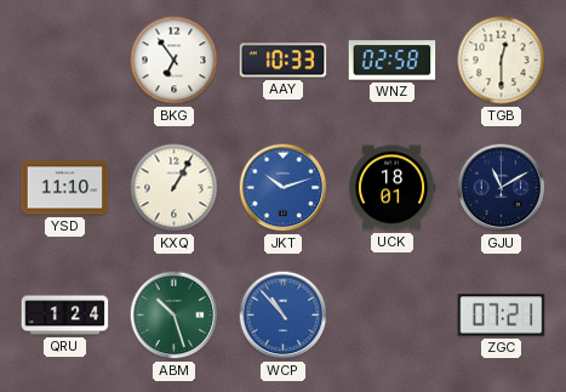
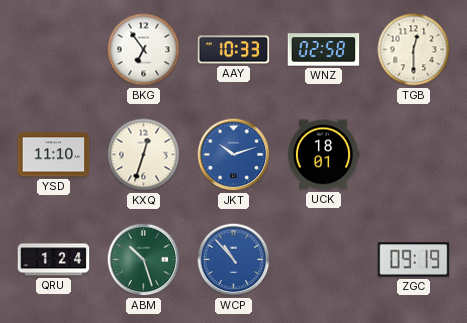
KXQ: 1:05 -> 12:33 (144, 155)
GJU: 11:10 -> none (502, 188)
ZGC: 07:21 -> 09:19 (414, 260)
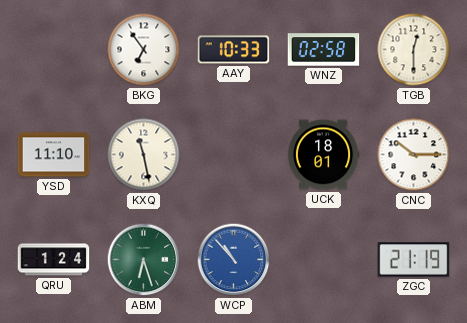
KXQ: 12:33 -> 11:28 (144, 155)
JKT: 10:12 -> none (234, 155)
CNC: none -> 10:15 (414, 155)
ABM: 10:27 -> 6:27 (144, 260)
ZGC: 09:19 -> 21:19 (414, 260)
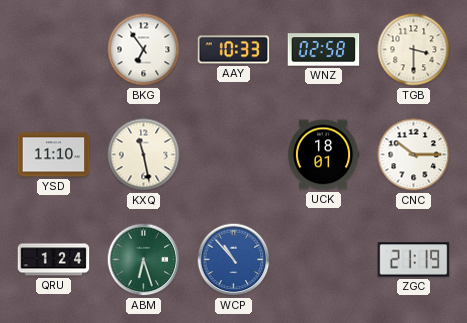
TGB: 12:30 -> 3:30 (414, 50)
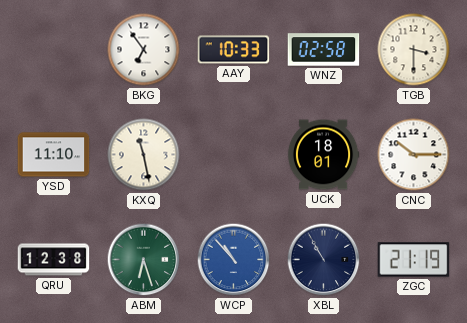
QRU: 1:24 -> 12:38 (54, 260)
XBL: none -> 10:55 (324, 260)
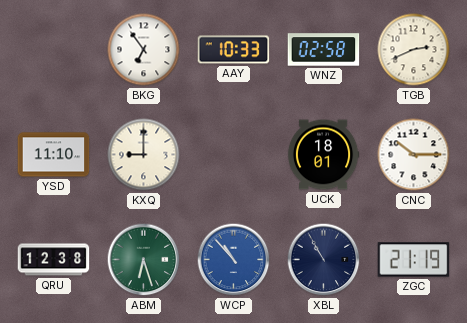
TGB: 3:30 -> 2:41 (414, 50)
KXQ: 11:28 -> 9:00 (144, 155)
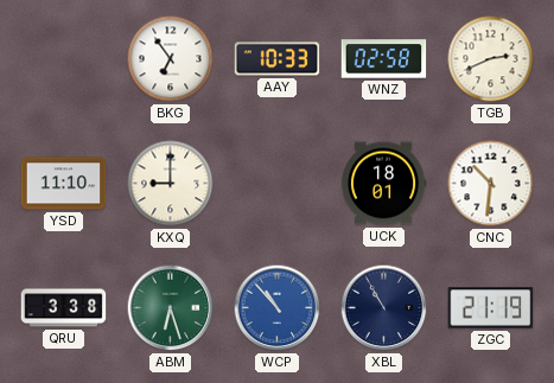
CNC: 10:15 -> 10:31 (491, 184)
QRU: 12:38 -> 3:38 (64, 308)
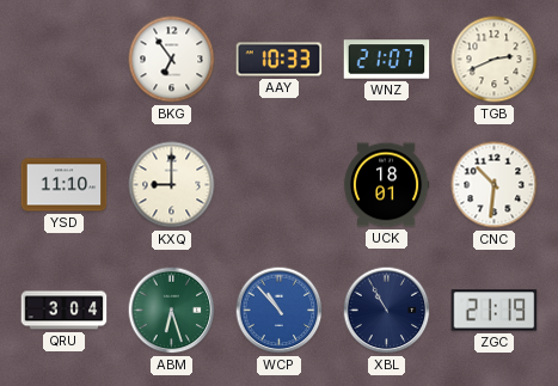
WNZ: 02:58 -> 21:07 (387, 60)
QRU: 3:38 -> 3:04 (65, 311)
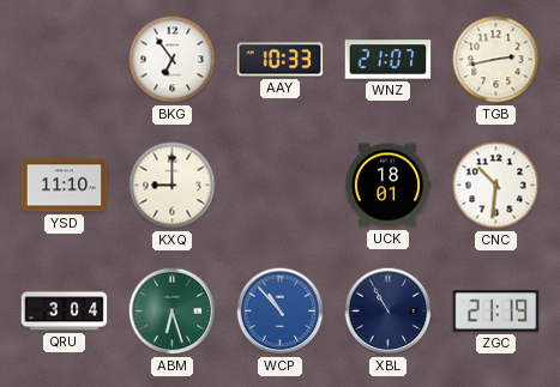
TGB: 2:41 -> 2:43 (496, 60)
